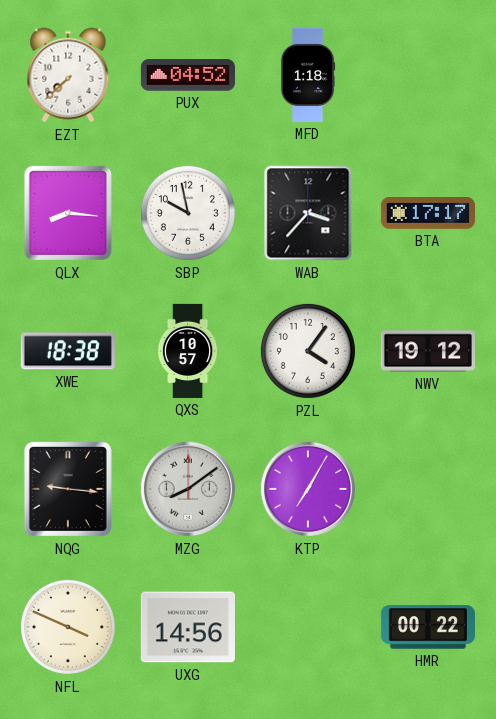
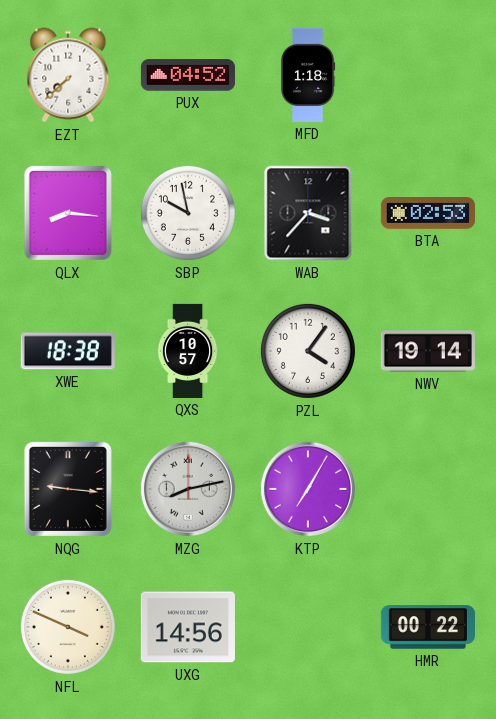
BTA: 17:17 -> 02:53 (428, 214)
NWV: 19:12 -> 19:14 (428, 351)
MZG: 8:09 -> 8:13 (188, 489)
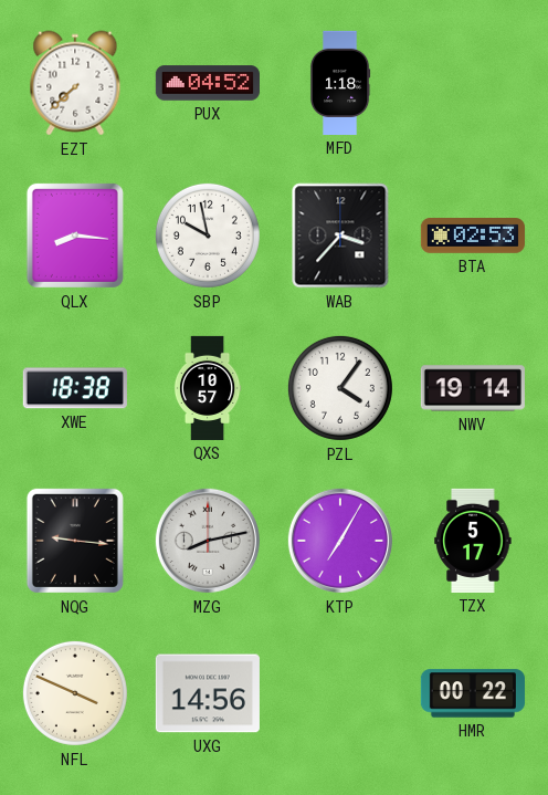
TZX: none -> 5:17 (473, 541)
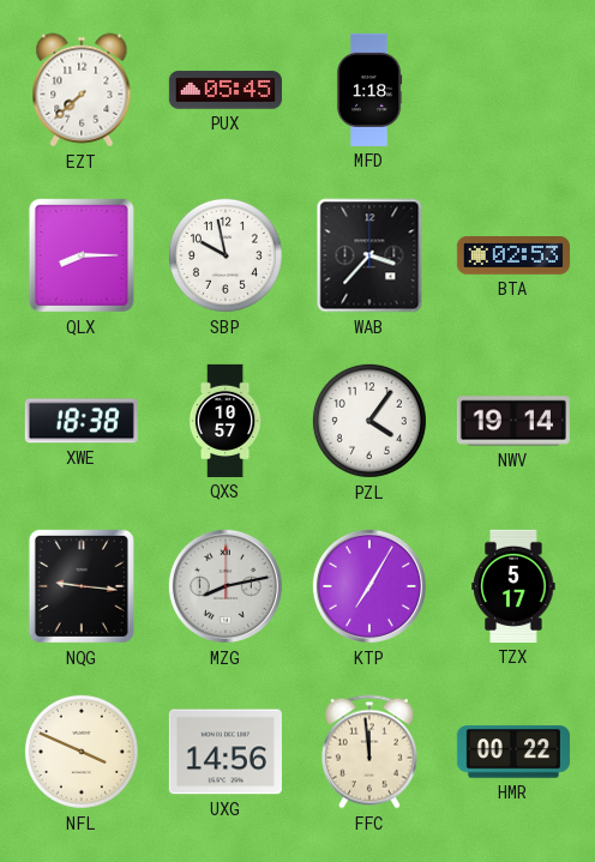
PUX: 04:52 -> 05:45 (226, 90)
QLX: 8:16 -> 8:15 (82, 255)
FFC: none -> 11:59 (369, 752)
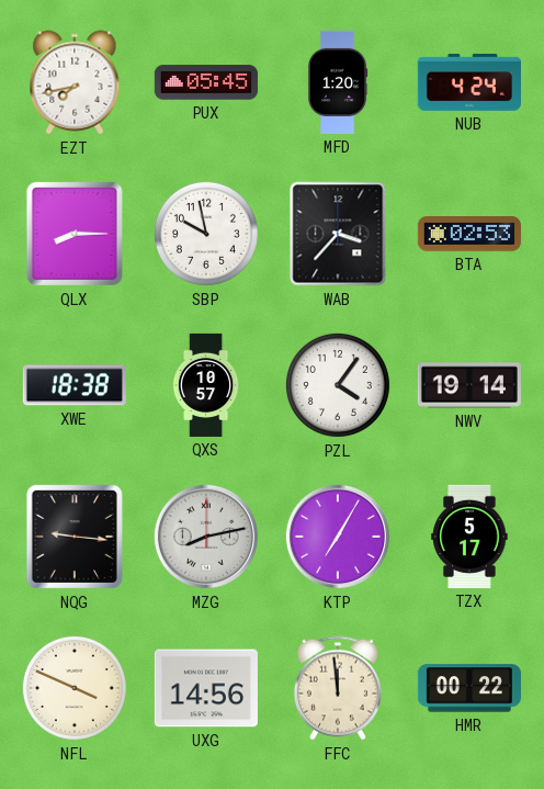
EZT: 7:38 -> 7:43 (75, 82)
MFD: 1:18 -> 1:20 (338, 82)
NUB: none -> 4:24 (469, 82)
